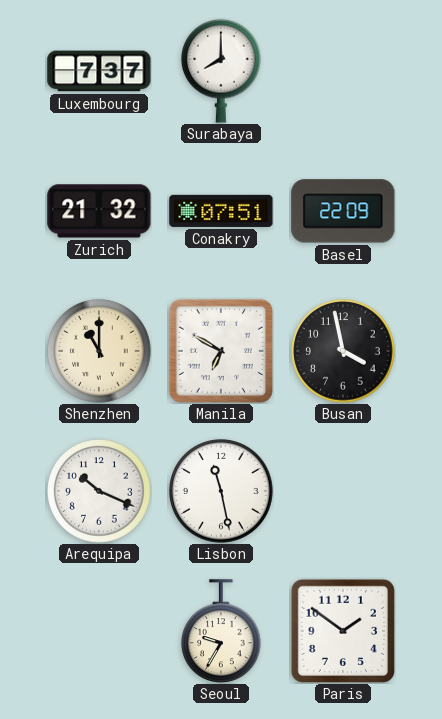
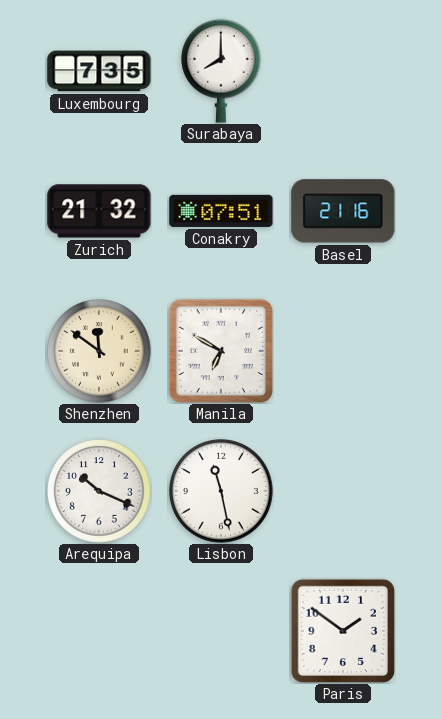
Luxembourg: 7:37 -> 7:35 (99, 71)
Basel: 22:09 -> 21:16 (343, 211)
Shenzhen: 11:00 -> 11:51 (99, 351)
Busan: 3:58 -> none (343, 351)
Seoul: 9:35 -> none (222, 631)
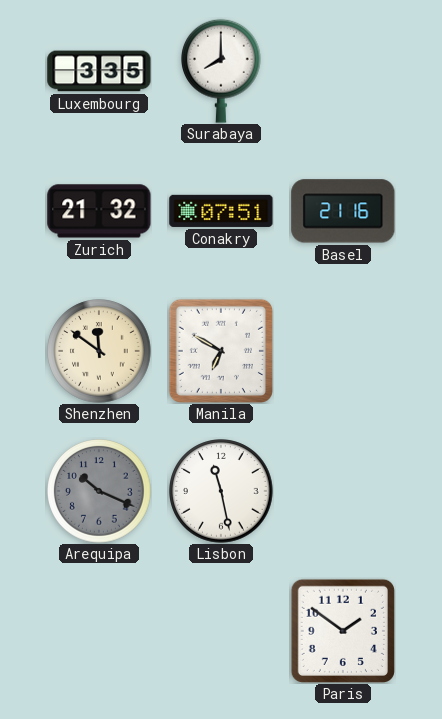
Luxembourg: 7:35 -> 3:35 (99, 71)
Arequipa dial: white -> grey (99, 491)
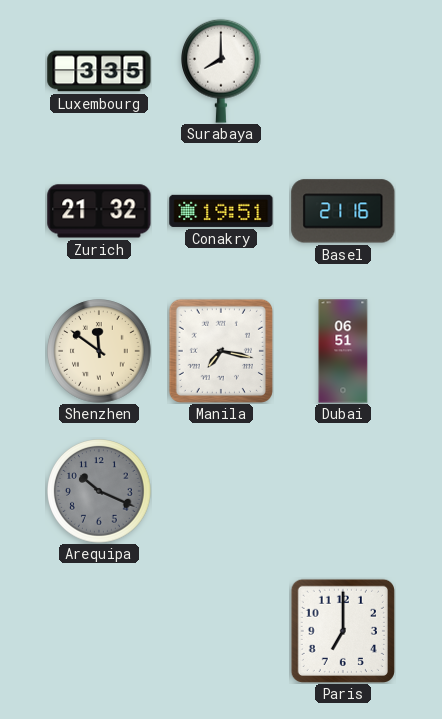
Conakry: 07:51 -> 19:51 (221, 211)
Manila: 6:50 -> 7:17 (221, 351)
Dubai: none -> 06:51 (343, 351)
Lisbon: 11:28 -> none (221, 491)
Paris: 1:51 -> 7:00 (343, 631)
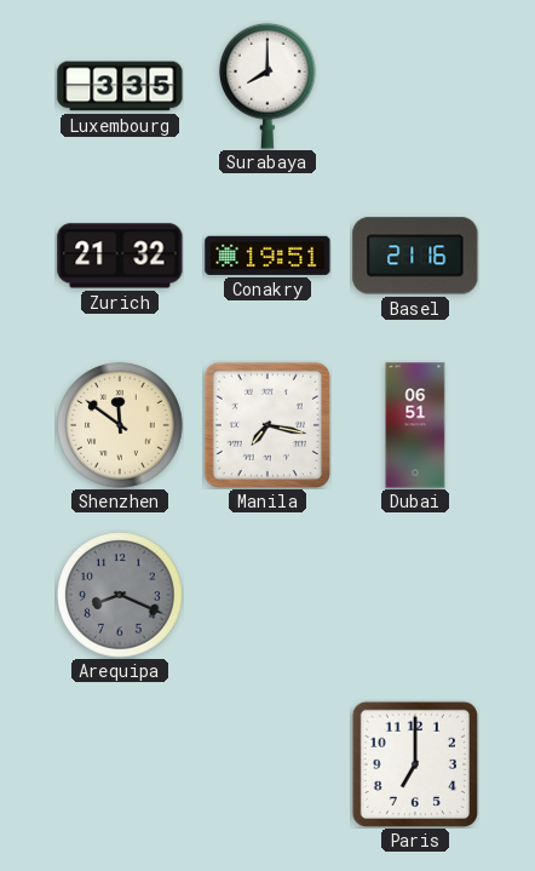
Arequipa: 10:19 -> 8:19 (120, 595)
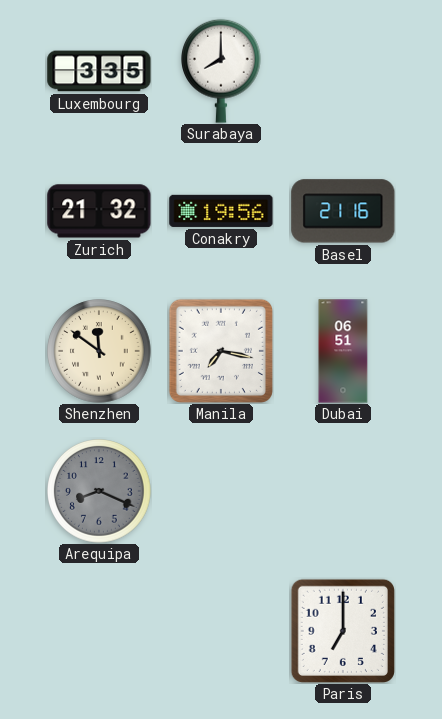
Conakry: 19:51 -> 19:56 (221, 211)
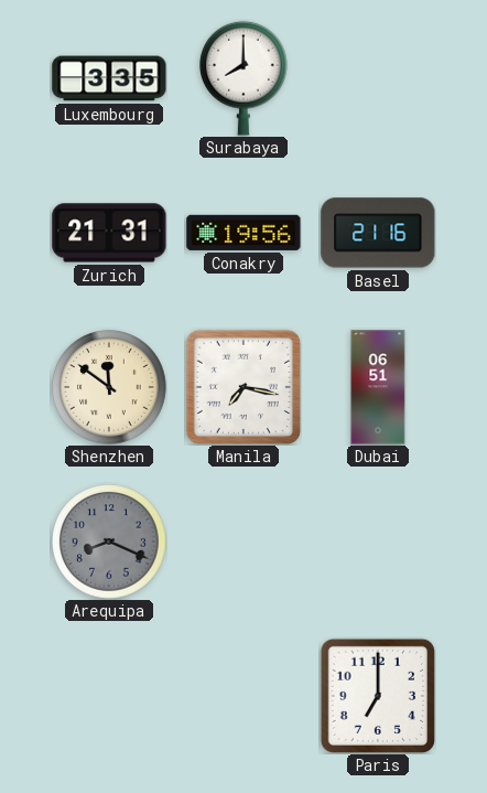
Zurich: 21:32 -> 21:31 (109, 233)
